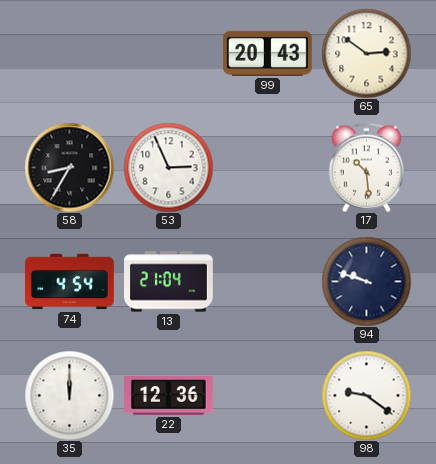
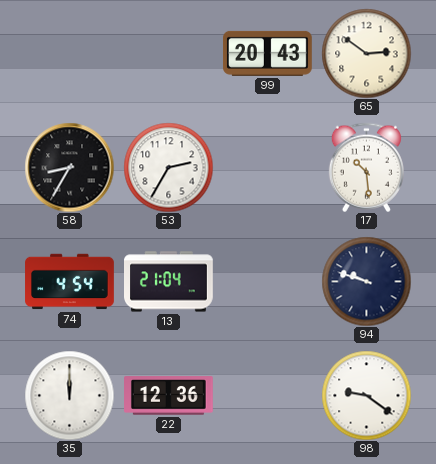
53: 2:56 -> 2:35 (168, 167)
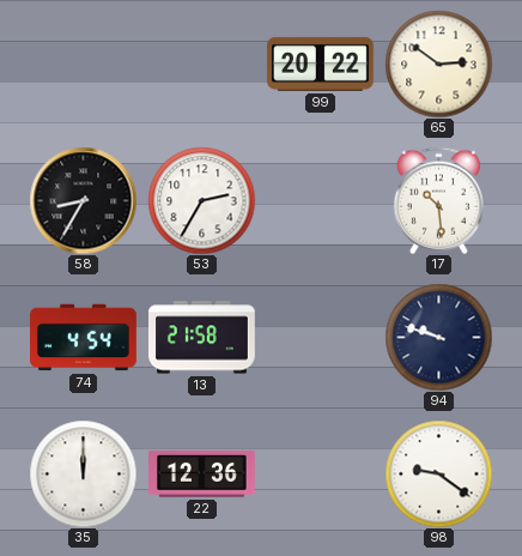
99: 20:43 -> 20:22 (321, 64)
13: 21:04 -> 21:58 (202, 338)
